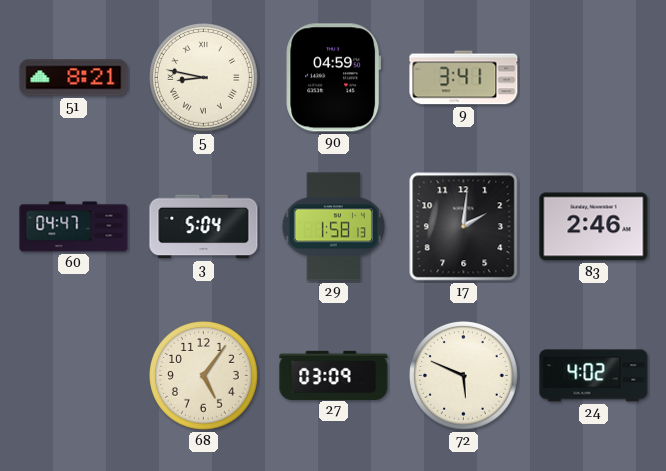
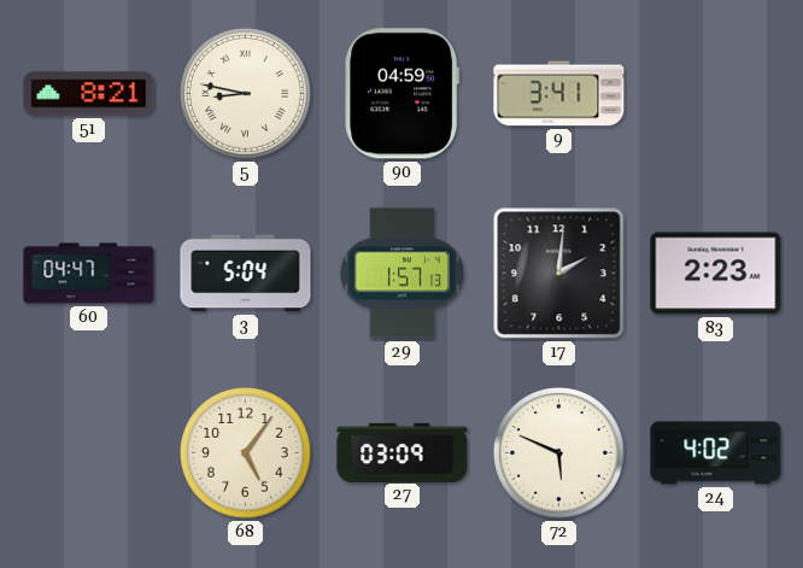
29: 1:58 -> 1:57 (401, 274)
83: 2:46 -> 2:23 (716, 274)
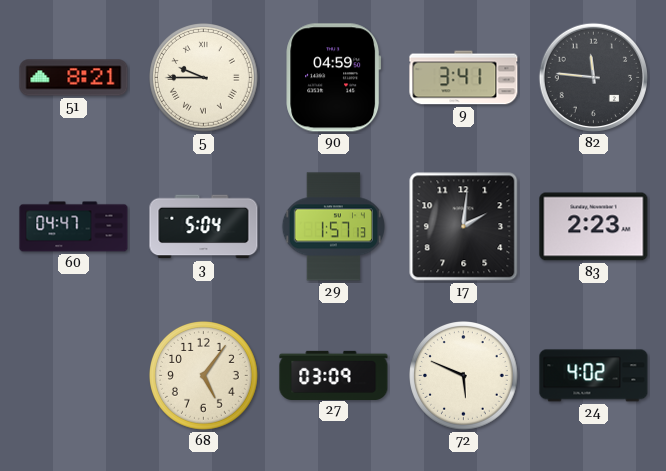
5: 8:47 -> 9:45 (204, 78)
82: none -> 11:46 (593, 77)
